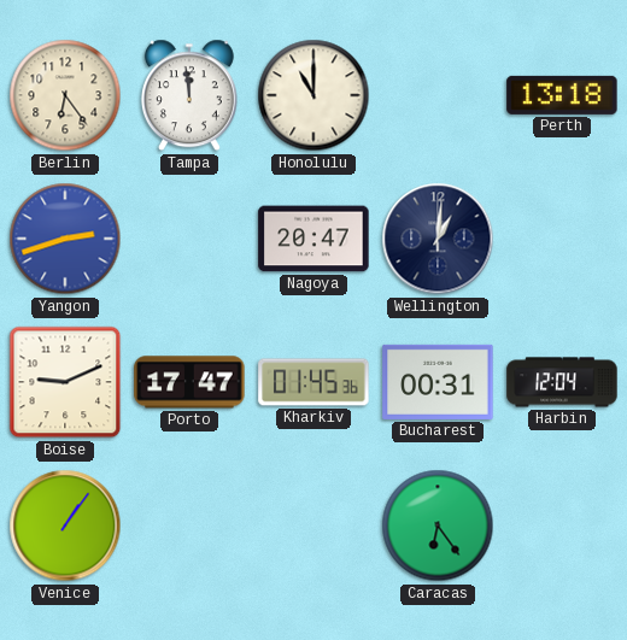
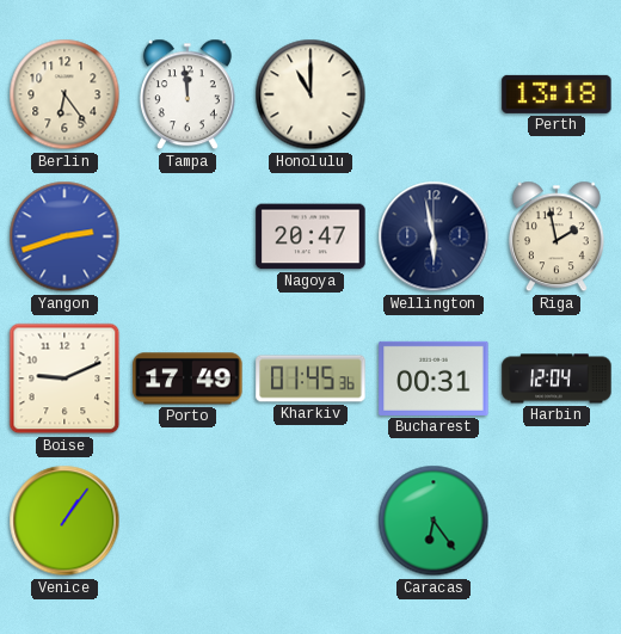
Wellington: 1:01 -> 5:58 (434, 236)
Riga: none -> 1:58 (557, 236)
Porto: 17:47 -> 17:49 (187, 378)
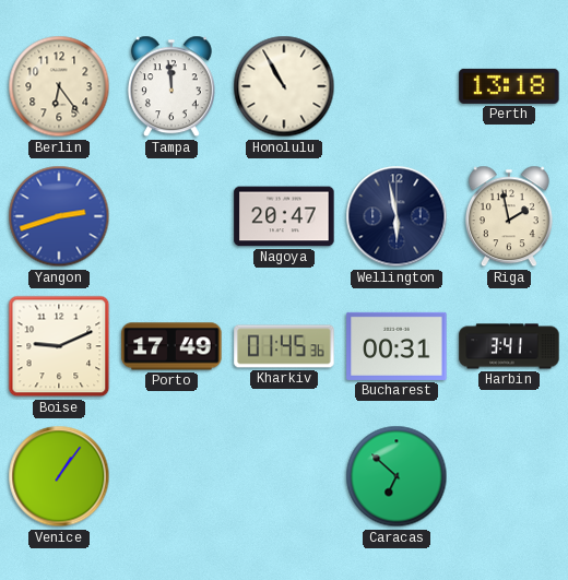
Honolulu: 11:00 -> 10:55 (284, 86)
Harbin: 12:04 -> 3:41 (509, 346)
Caracas: 6:24 -> 6:52 (397, 476)
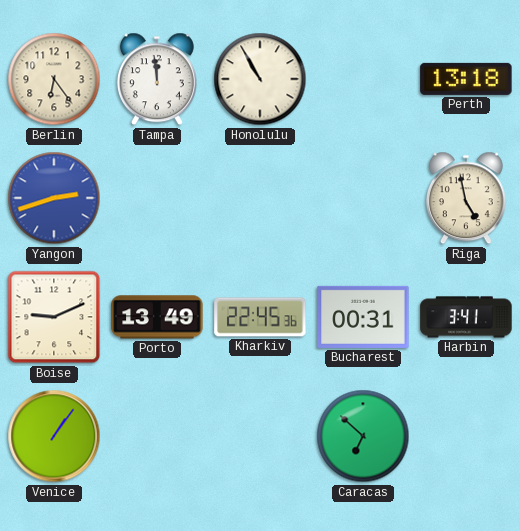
Nagoya: 20:47 -> none (284, 216)
Wellington: 5:58 -> none (397, 216)
Riga: 1:58 -> 4:58 (466, 198)
Porto: 17:49 -> 13:49 (157, 317)
Kharkiv: 01:45 -> 22:45 (260, 317)
